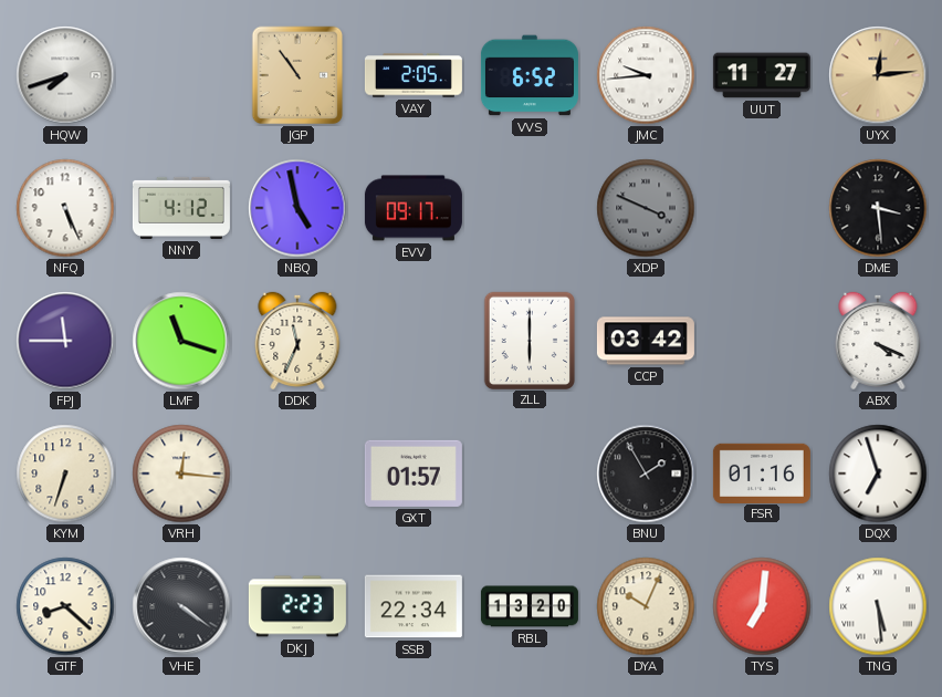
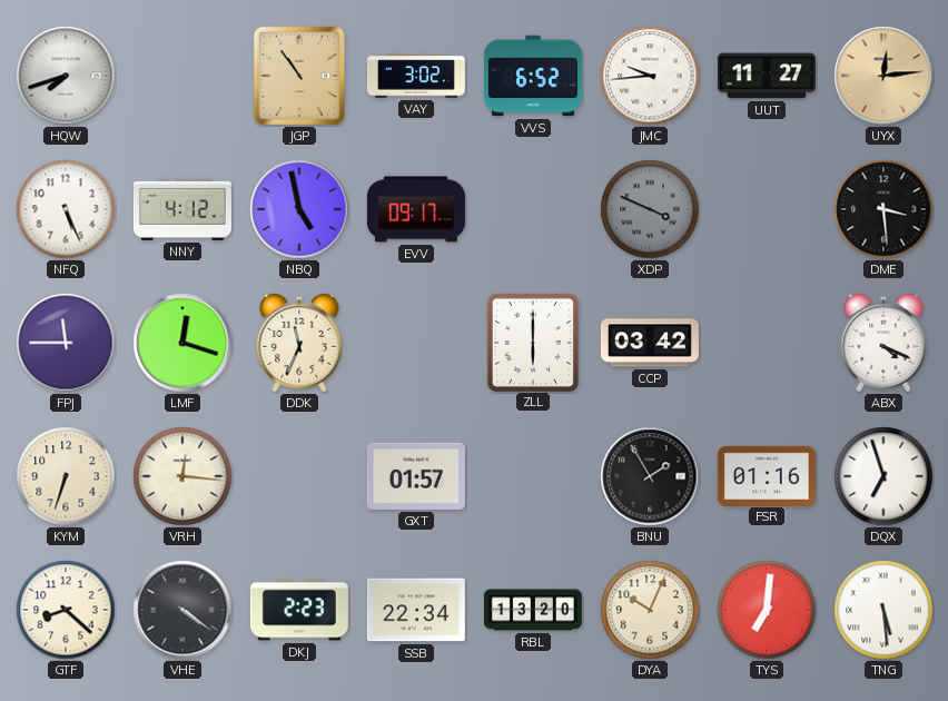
VAY: 2:05 -> 3:02 (416, 76)
LMF: 11:18 -> 12:18 (182, 343)
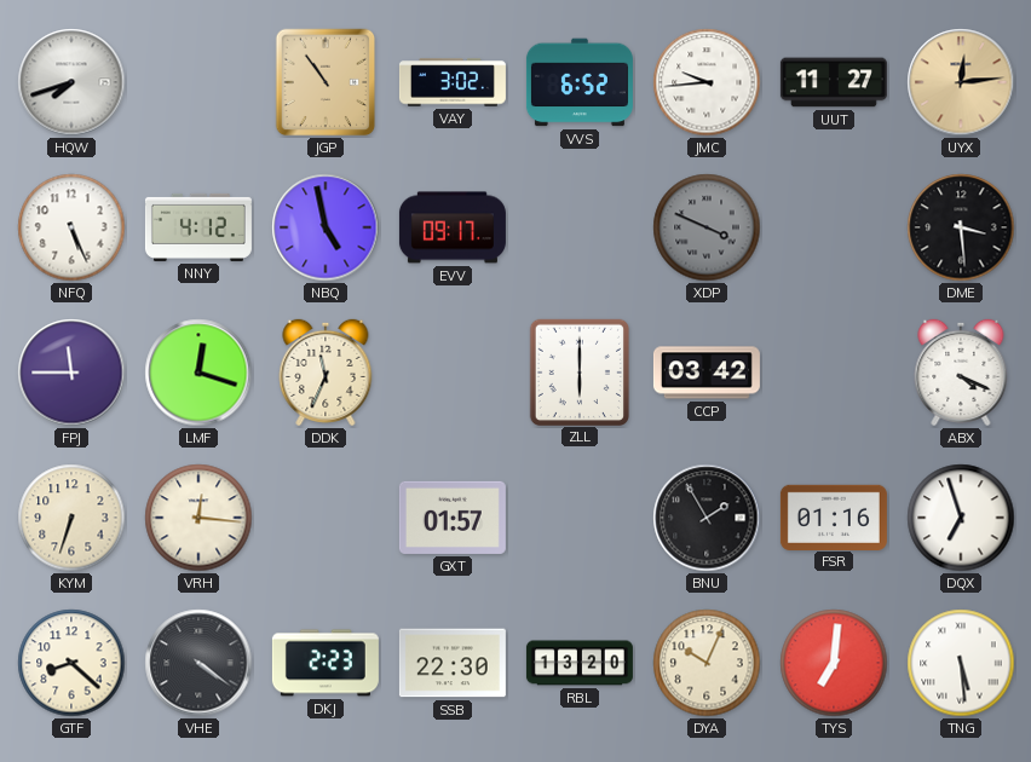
SSB: 22:34 -> 22:30 (453, 663)
